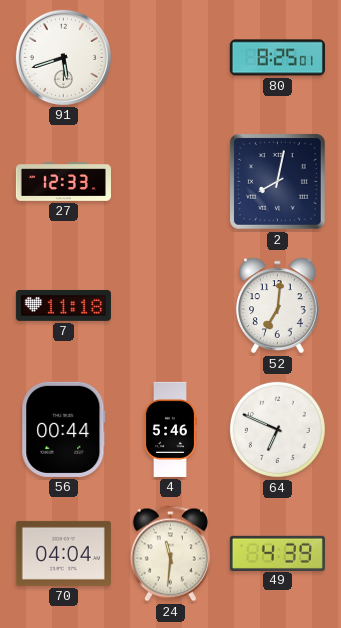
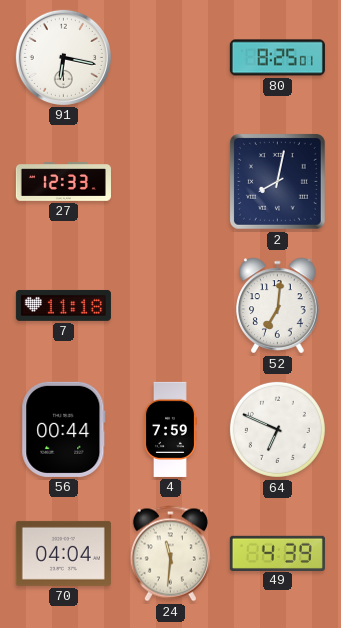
91: 5:42 -> 6:17 (63, 57)
4: 5:46 -> 7:59 (170, 429)
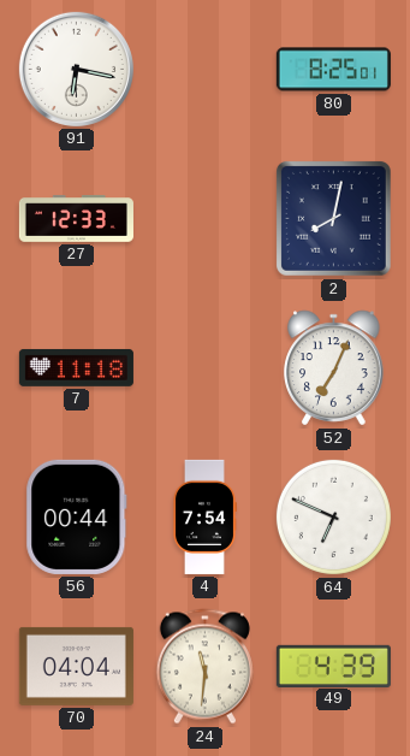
52: 7:01 -> 7:04 (334, 368)
4: 7:59 -> 7:54 (204, 516)
